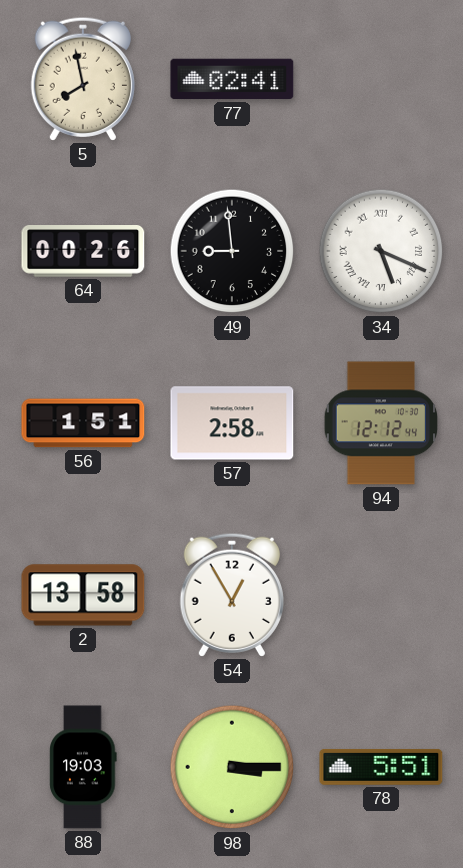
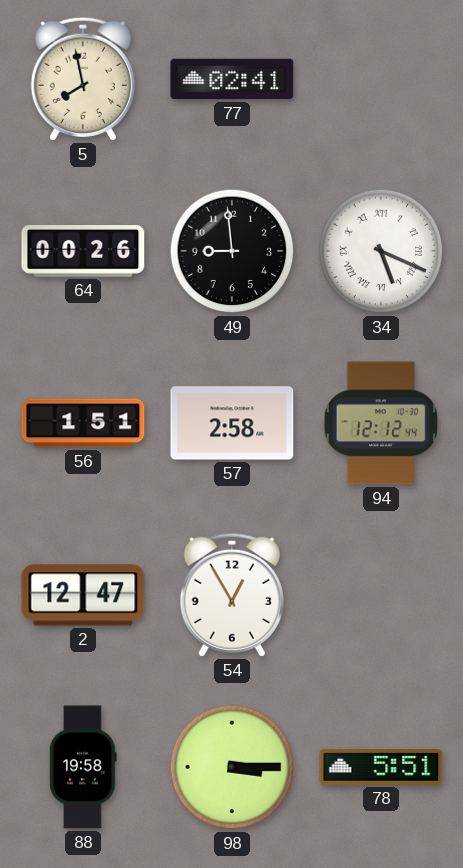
2: 13:58 -> 12:47 (83, 595)
88: 19:03 -> 19:58 (83, 767)
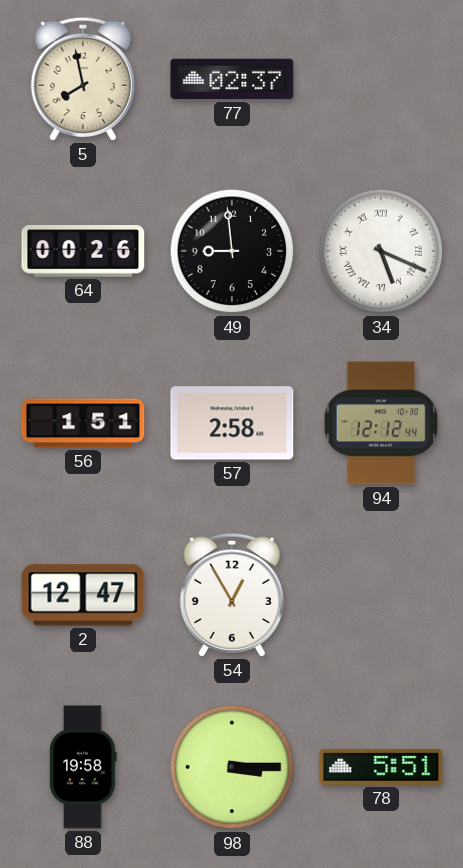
77: 02:41 -> 02:37 (232, 79)
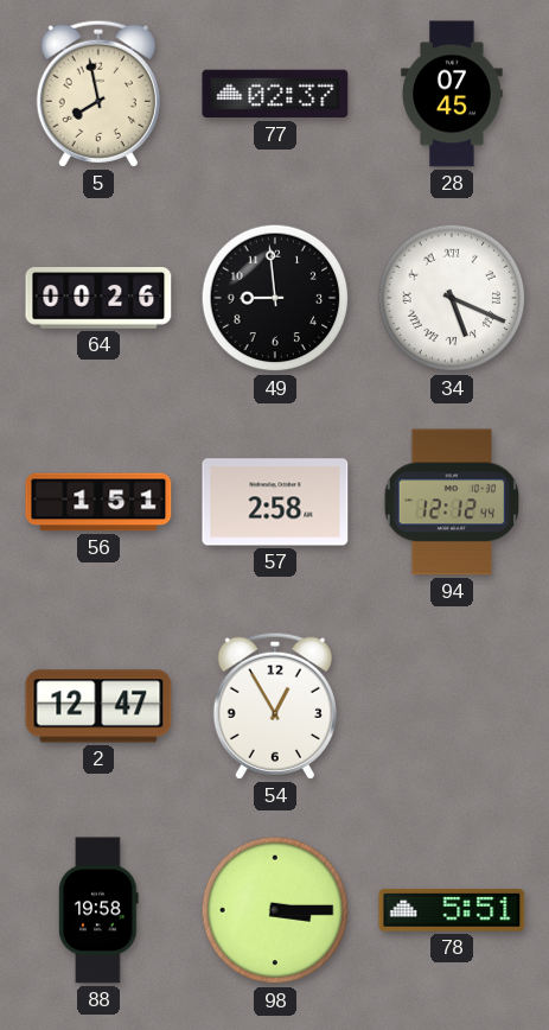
28: none -> 07:45 (452, 94)
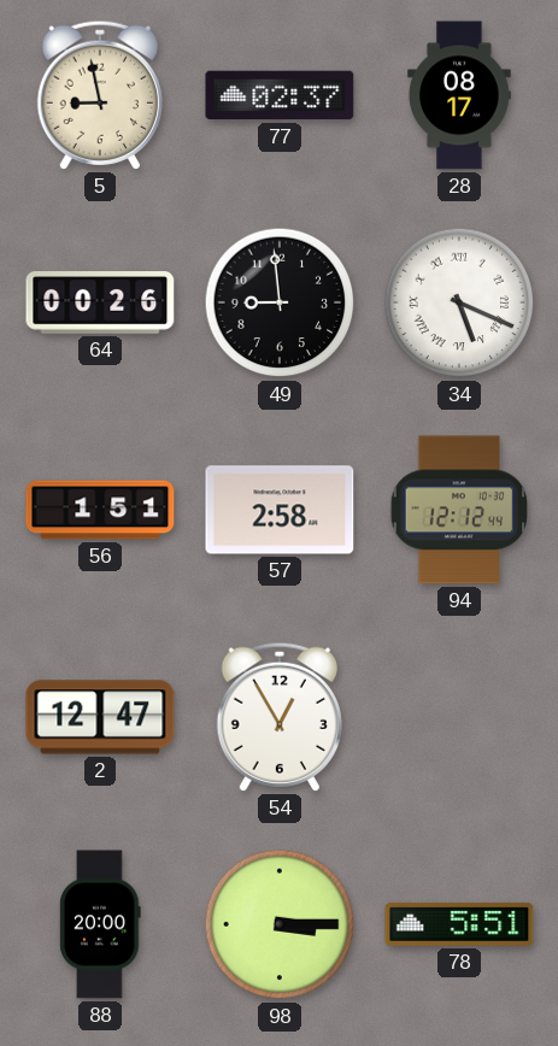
5: 7:58 -> 8:58 (100, 95)
28: 07:45 -> 08:17 (459, 95)
88: 19:58 -> 20:00 (100, 924)
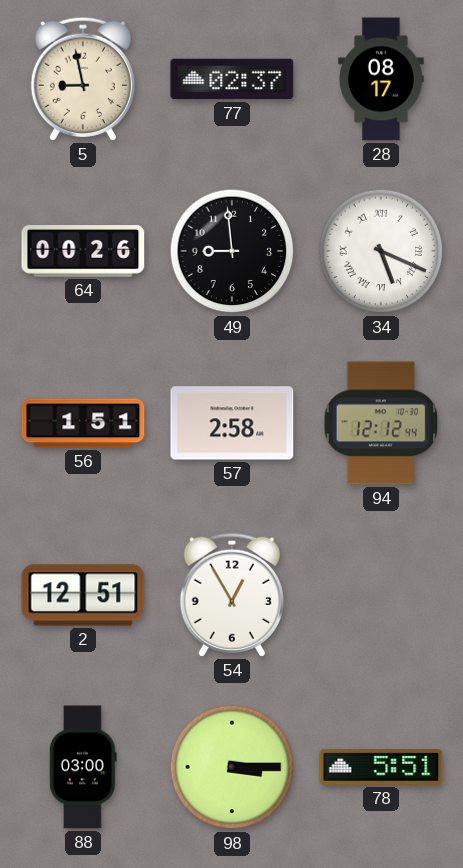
2: 12:47 -> 12:51 (83, 595)
88: 20:00 -> 03:00 (83, 767)
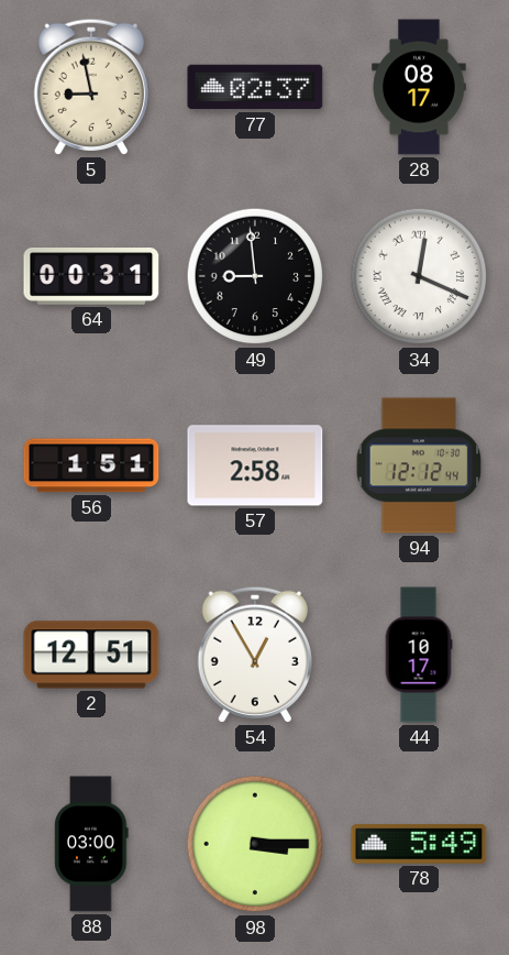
64: 00:26 -> 00:31 (91, 277)
34: 5:19 -> 12:19 (419, 276)
44: none -> 10:17 (419, 655)
78: 5:51 -> 5:49 (419, 844)
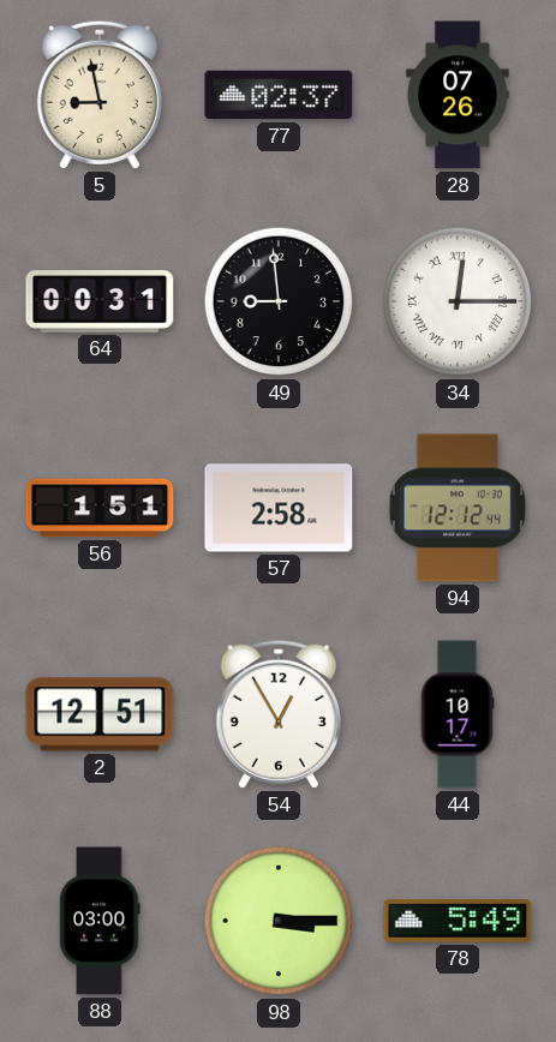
28: 08:17 -> 07:26 (458, 95)
34: 12:19 -> 12:15 (458, 301)
